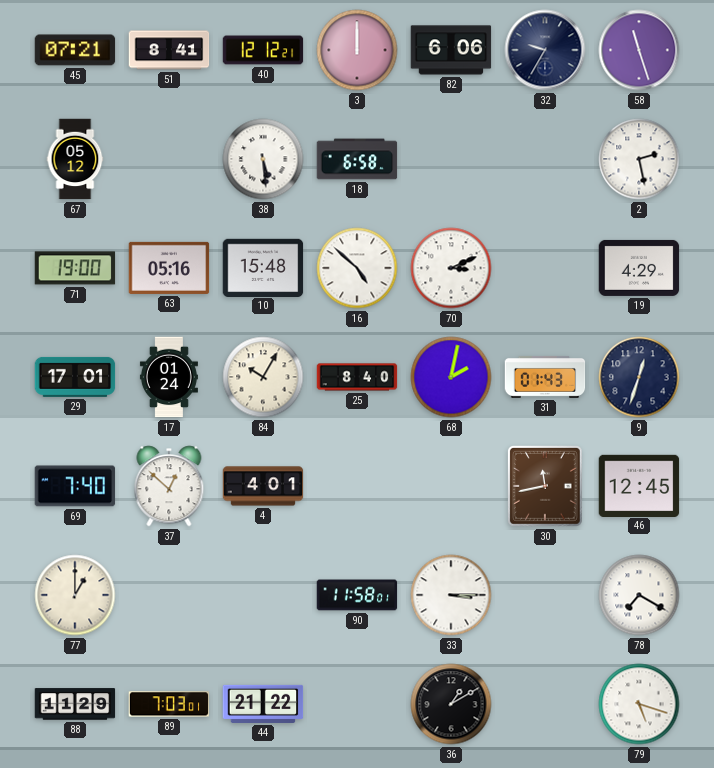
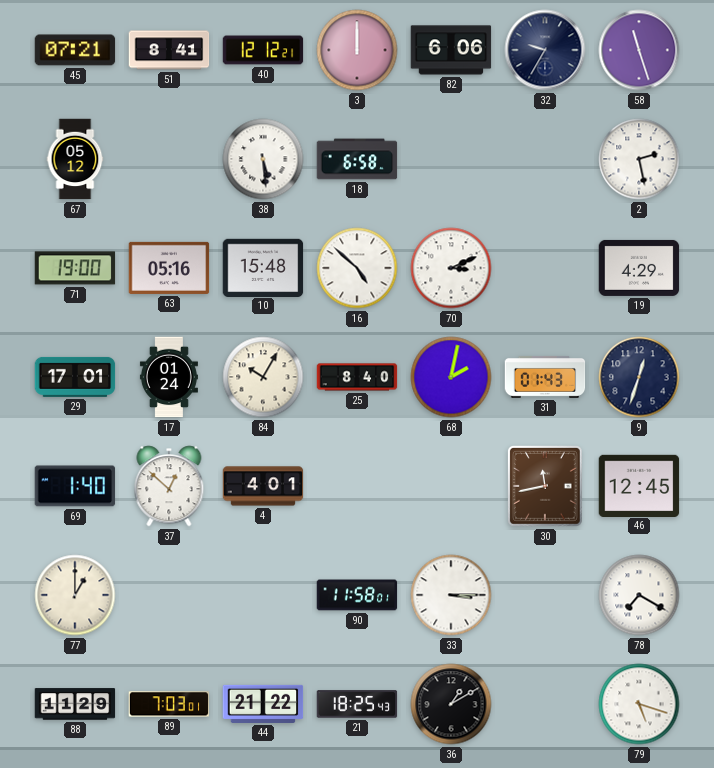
69: 7:40 -> 1:40 (75, 486)
21: none -> 18:25 (357, 704)
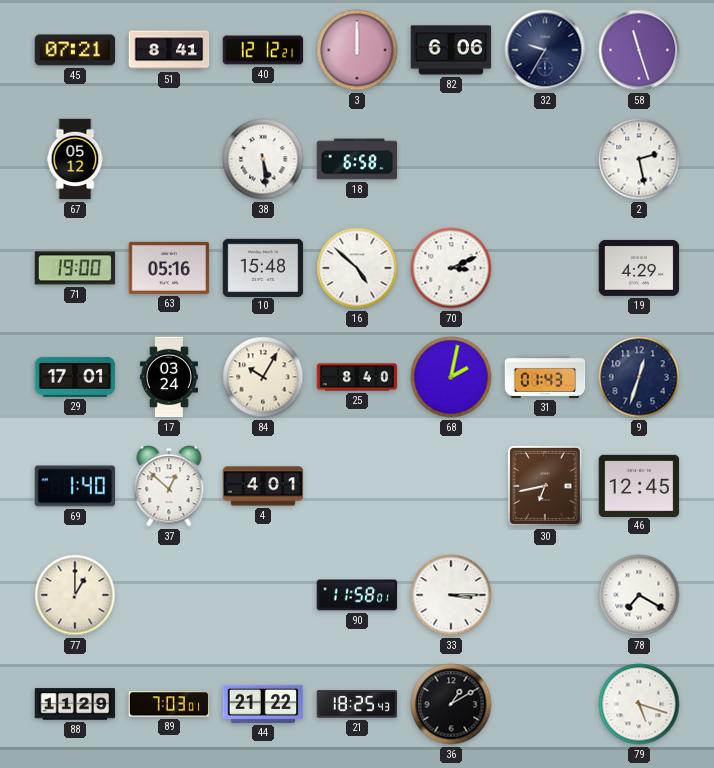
17: 01:24 -> 03:24 (169, 377)
30: 11:43 -> 6:43 (546, 487)
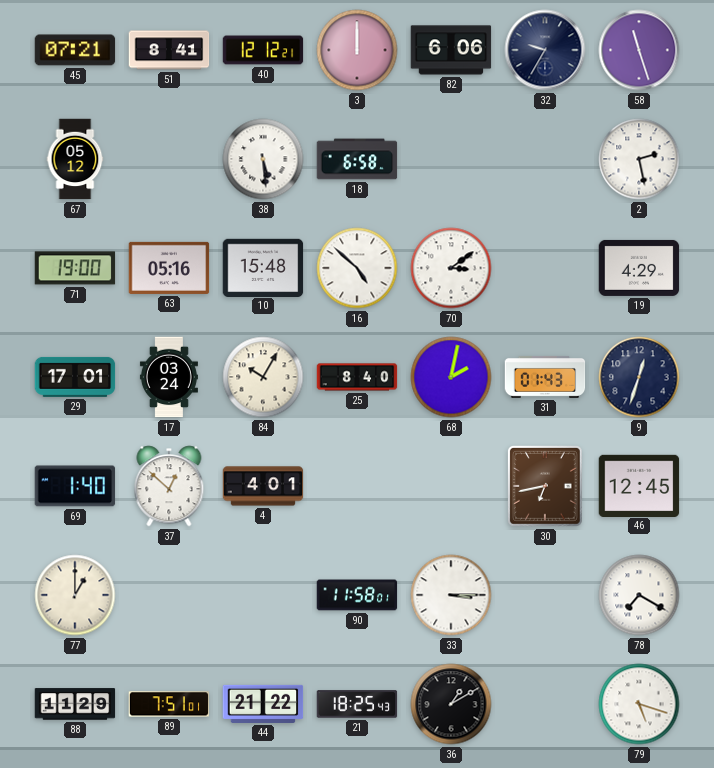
70: 3:11 -> 3:09 (451, 268)
89: 7:03 -> 7:51 (169, 704)
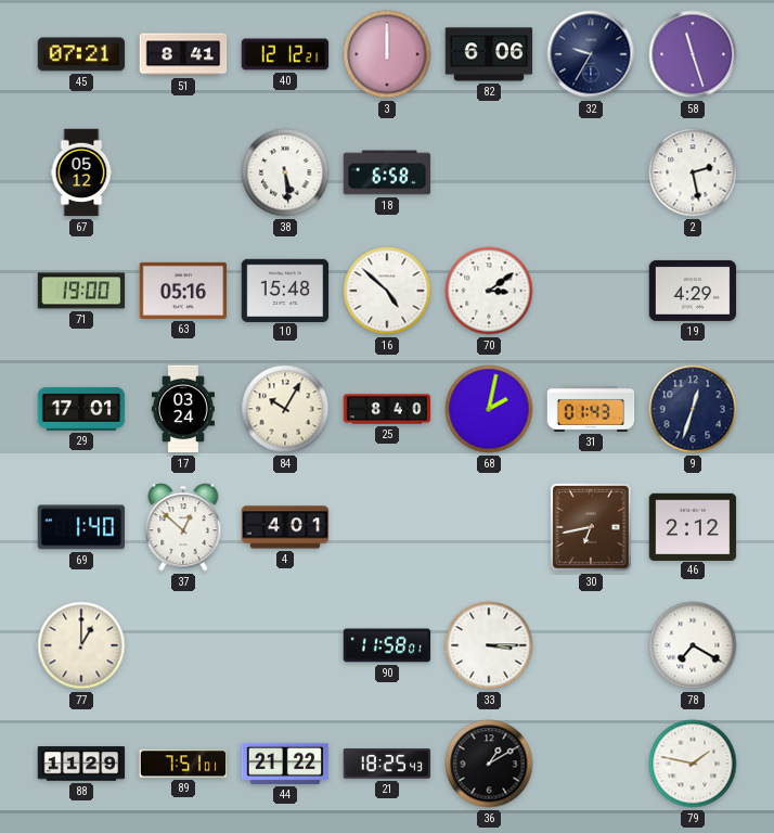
46: 12:45 -> 2:12 (693, 526)
79: 5:18 -> 1:47 (693, 764)
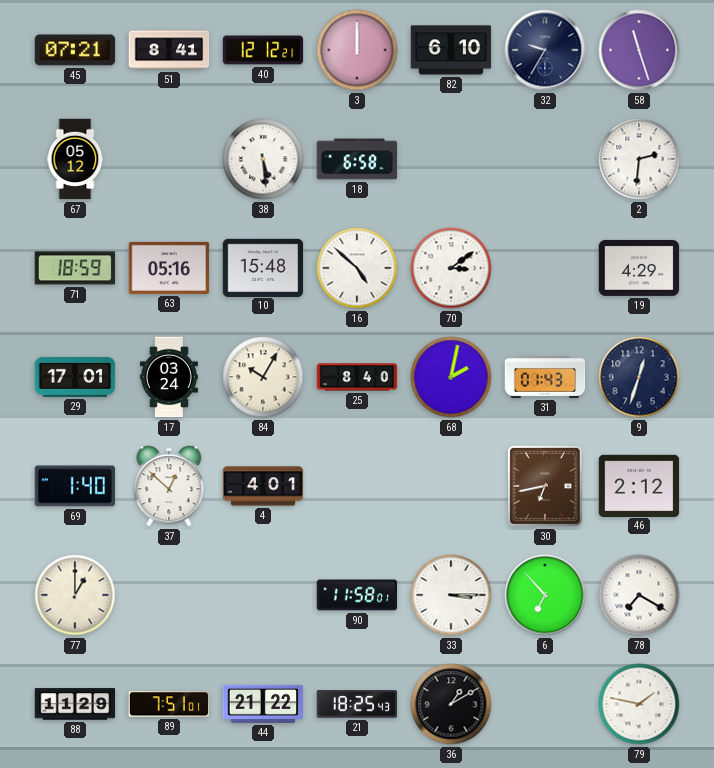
82: 6:06 -> 6:10 (451, 50)
2: 2:28 -> 2:31 (639, 159)
71: 19:00 -> 18:59 (75, 268)
6: none -> 6:53 (545, 595)
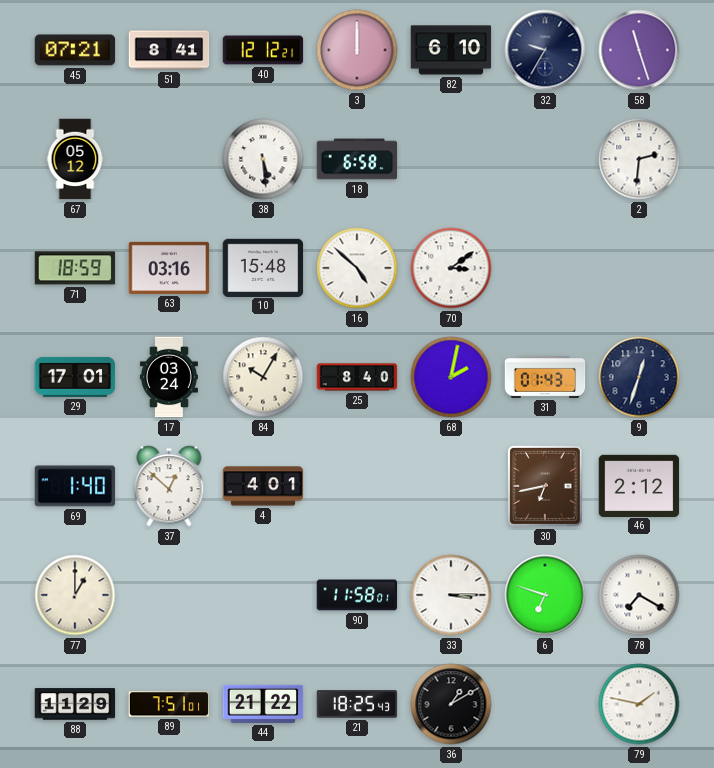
63: 05:16 -> 03:16 (169, 268)
19: 4:29 -> none (639, 268)
6: 6:53 -> 6:48 (545, 595)
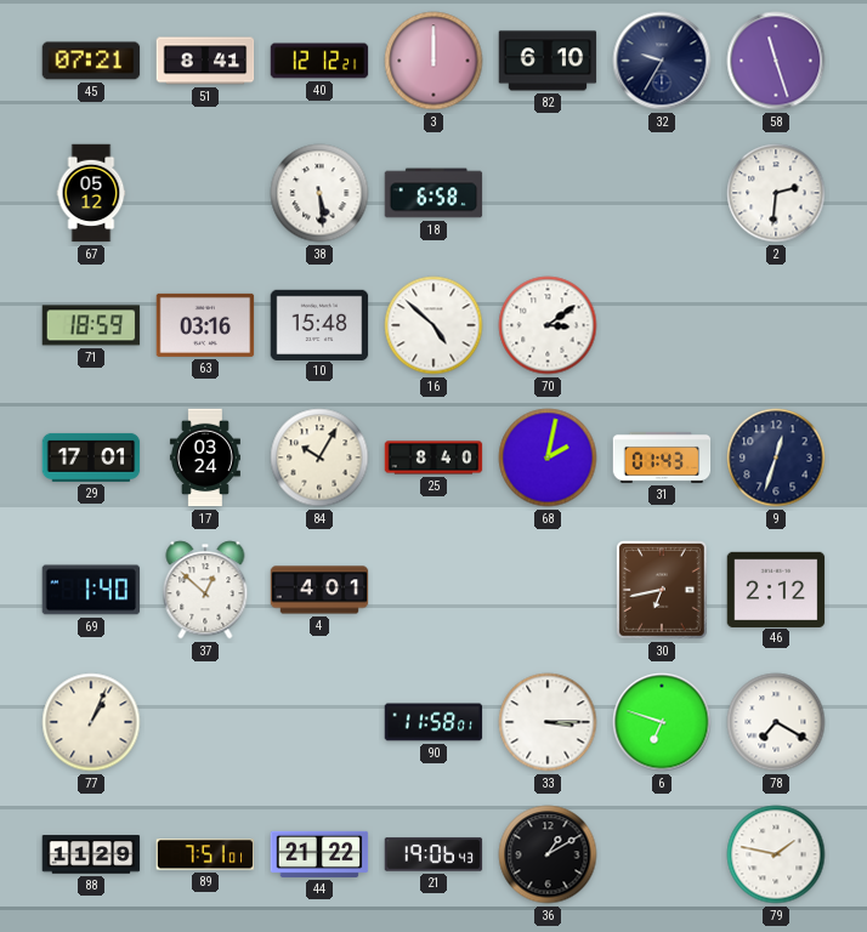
77: 1:00 -> 1:04 (91, 722)
21: 18:25 -> 19:06 (433, 854)
